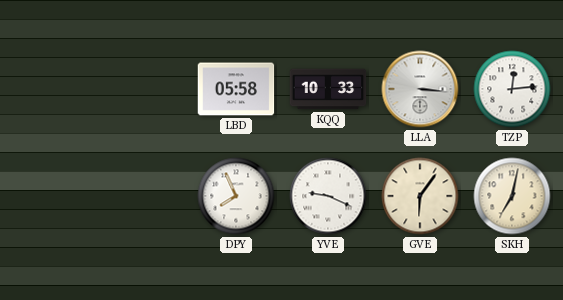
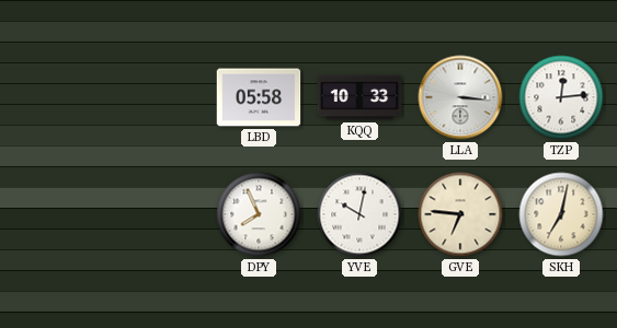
YVE: 9:19 -> 10:02 (359, 214)
GVE: 6:06 -> 6:46 (460, 214)
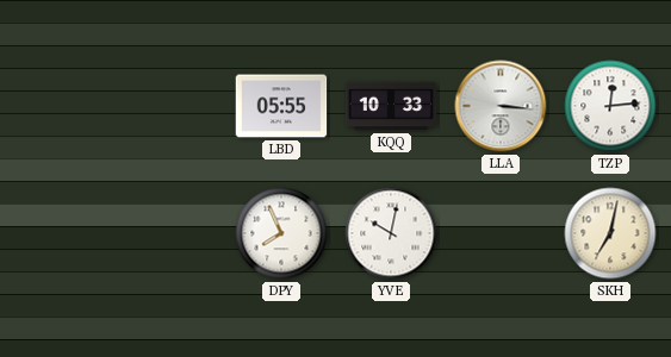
LBD: 05:58 -> 05:55 (281, 106)
GVE: 6:46 -> none (460, 214)
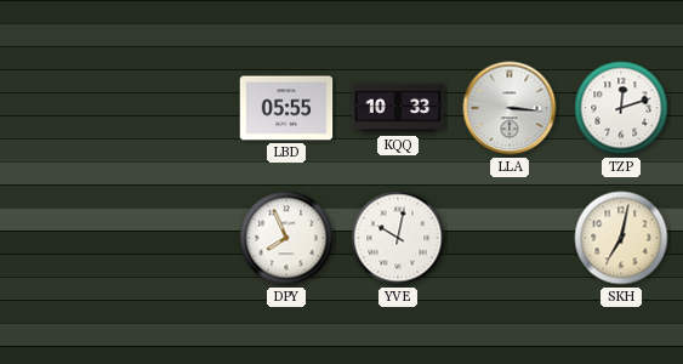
TZP: 12:14 -> 12:12 (621, 108)
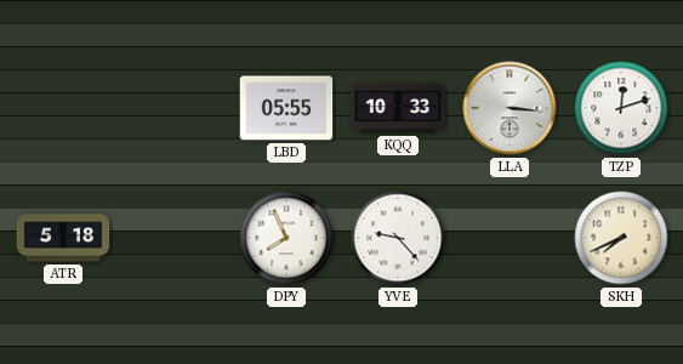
ATR: none -> 5:18 (63, 238)
YVE: 10:02 -> 9:23 (398, 238)
SKH: 7:02 -> 7:41 (621, 238)
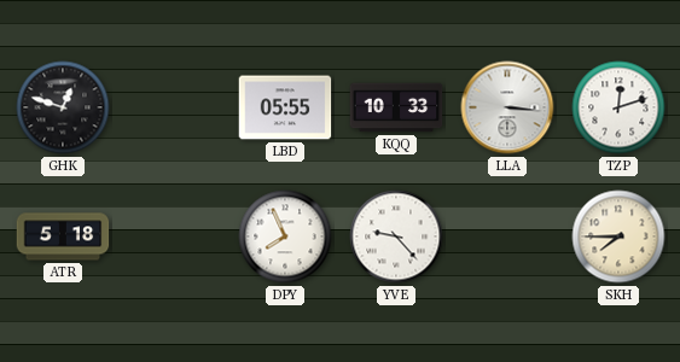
GHK: none -> 12:48 (63, 107)
SKH: 7:41 -> 7:45 (618, 237)
